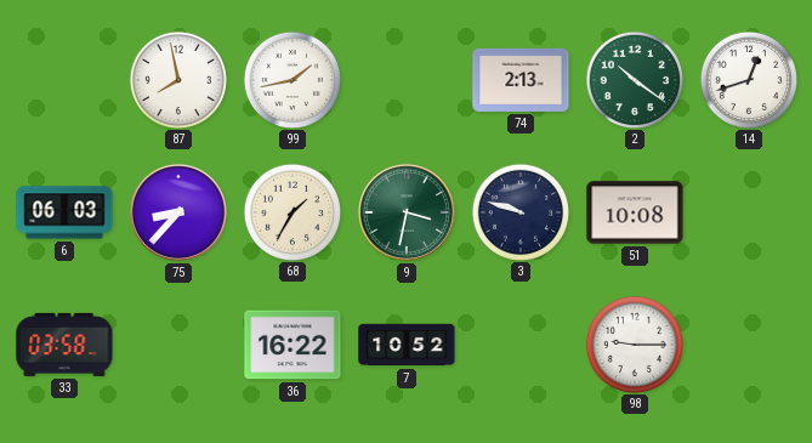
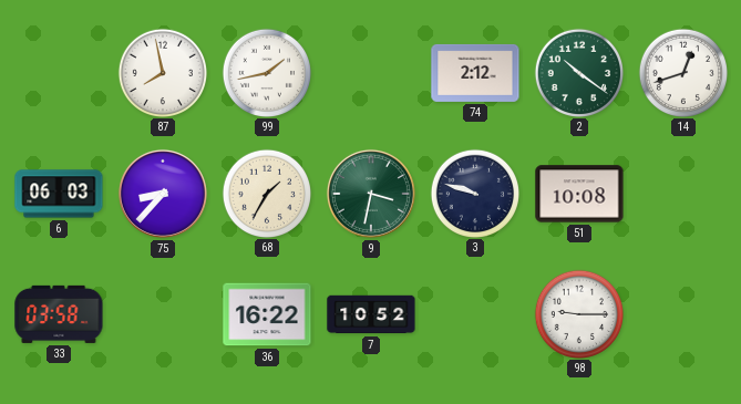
74: 2:13 -> 2:12 (475, 73)
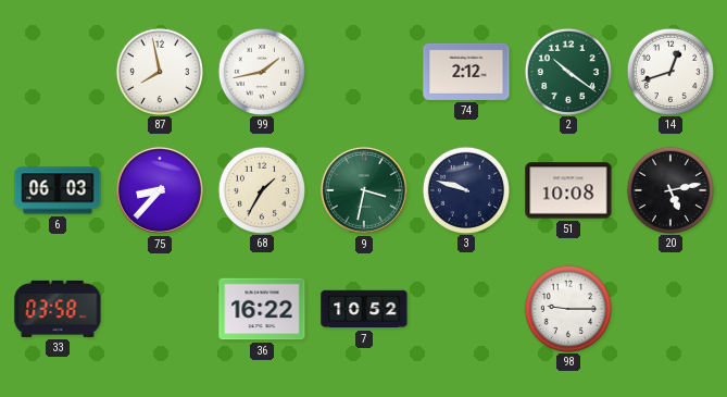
20: none -> 5:13 (669, 189)
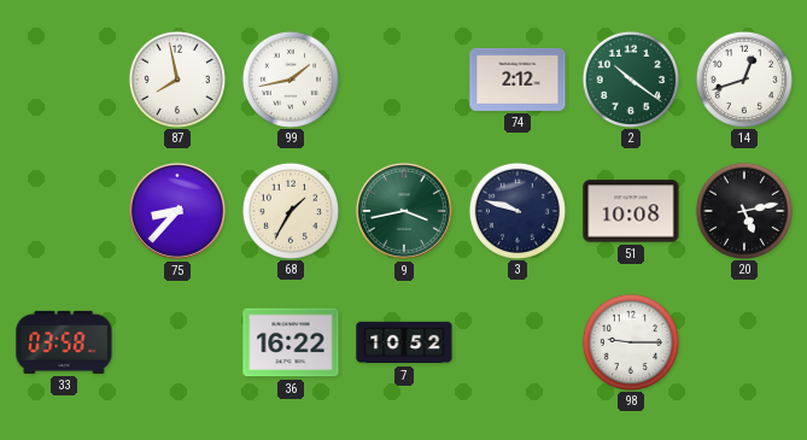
6: 06:03 -> none (58, 190)
9: 3:32 -> 3:43 (404, 211)
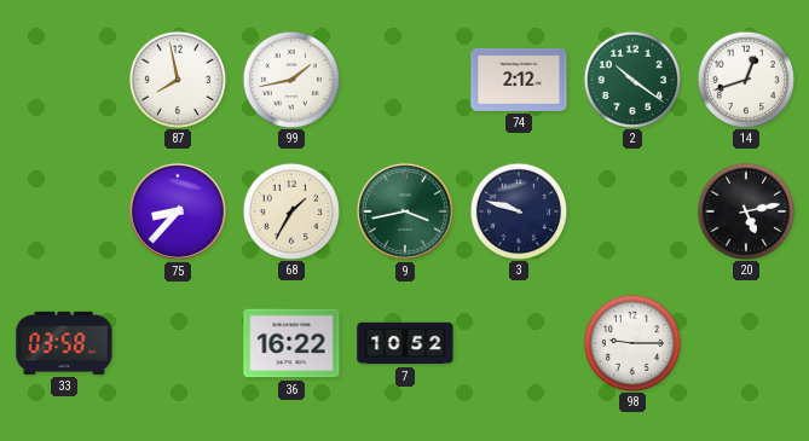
51: 10:08 -> none (631, 211)
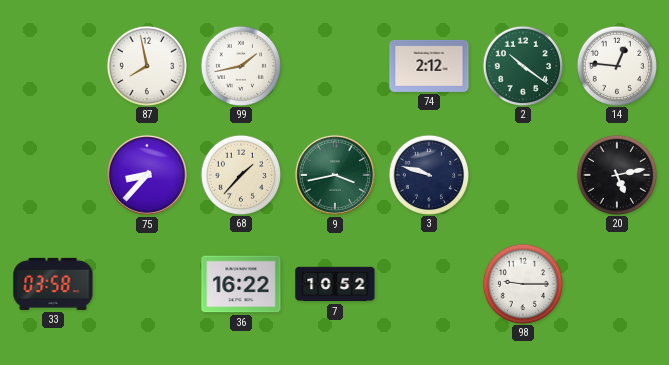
14: 12:42 -> 12:46 (616, 65)
68: 1:35 -> 1:37 (240, 174)
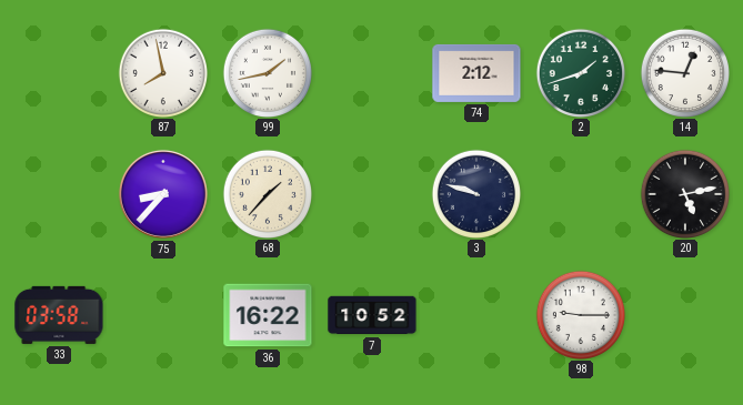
2: 10:21 -> 1:42 (580, 72)
9: 3:43 -> none (335, 175)
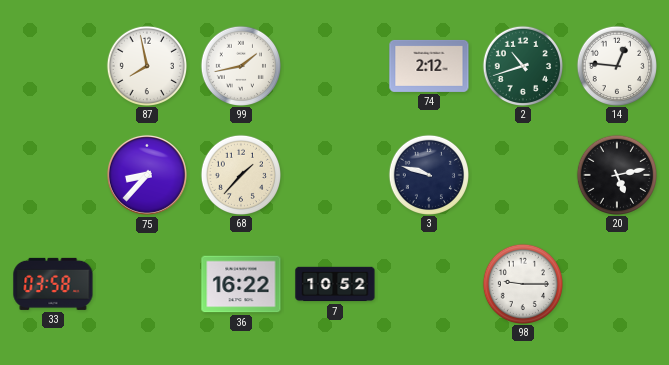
2: 1:42 -> 10:42 (522, 65)
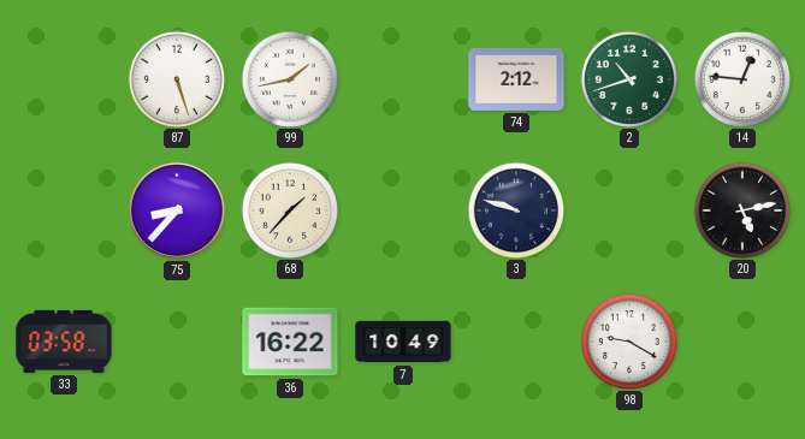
87: 7:58 -> 5:27 (176, 78)
7: 10:52 -> 10:49 (403, 342)
98: 9:15 -> 9:20 (628, 340)
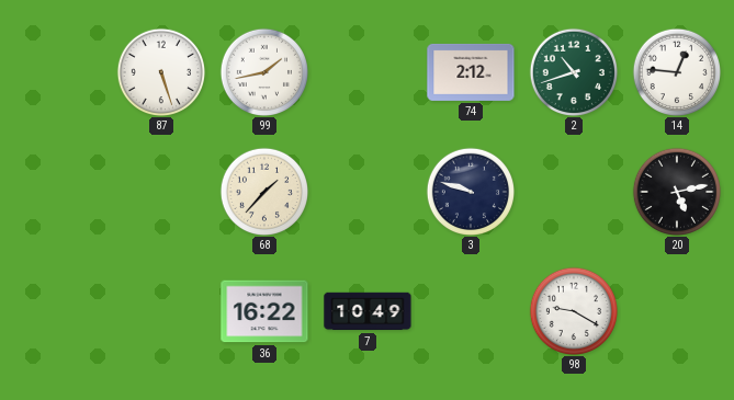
75: 8:37 -> none (177, 210)
33: 03:58 -> none (64, 342)
